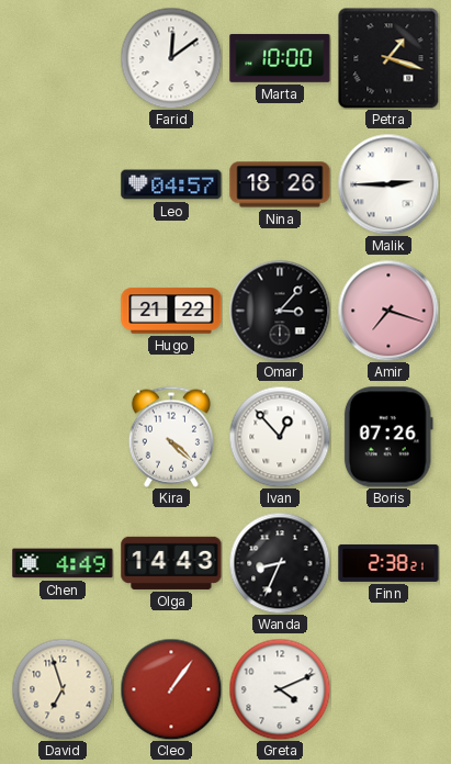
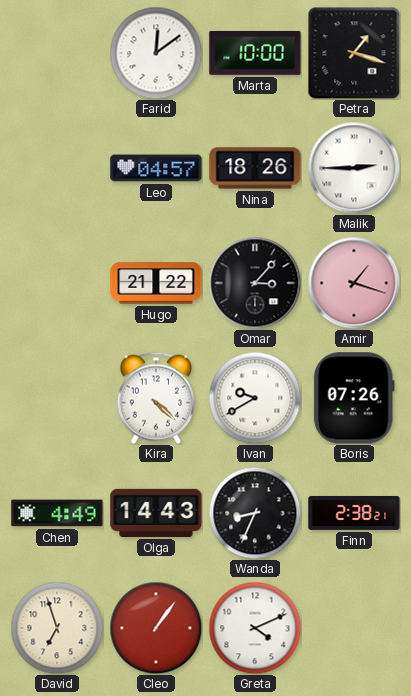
Amir: 7:18 -> 1:18 (354, 283)
Ivan: 12:53 -> 9:40 (255, 398)
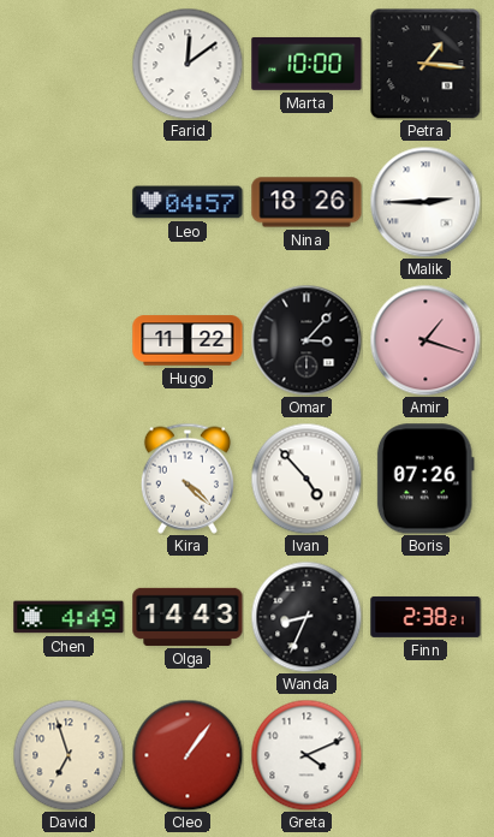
Petra: 1:18 -> 1:16 (425, 64)
Hugo: 21:22 -> 11:22 (188, 340)
Ivan: 9:40 -> 4:53 (306, 479)
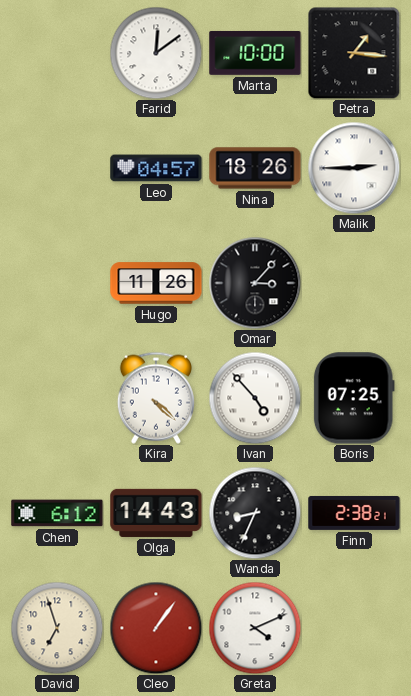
Hugo: 11:22 -> 11:26 (156, 283)
Amir: 1:18 -> none (425, 340)
Boris: 07:26 -> 07:25 (354, 398)
Chen: 4:49 -> 6:12 (57, 513)
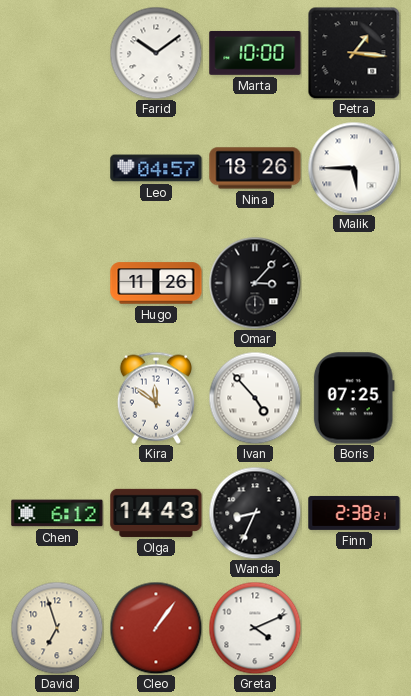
Farid: 12:09 -> 10:09 (156, 53)
Malik: 2:45 -> 5:45 (354, 168)
Kira: 4:22 -> 11:51 (156, 398)
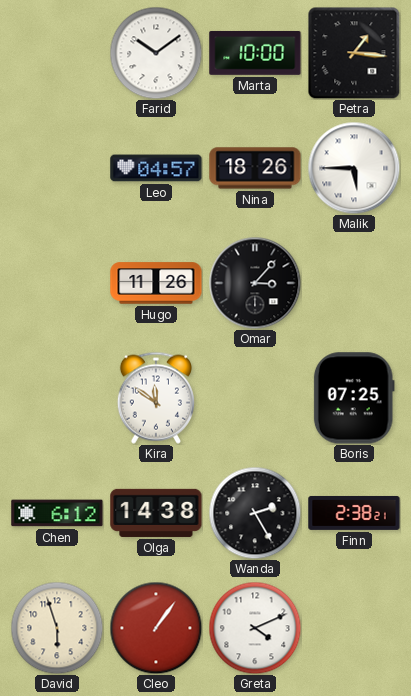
Ivan: 4:53 -> none (255, 398)
Olga: 14:43 -> 14:38 (156, 513)
Wanda: 8:34 -> 2:25 (255, 513)
David: 6:57 -> 5:57 (57, 628)
